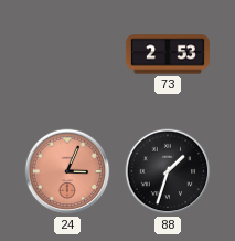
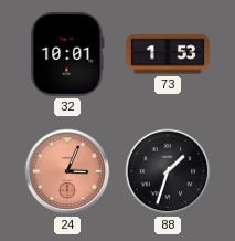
32: none -> 10:01 (67, 54)
73: 2:53 -> 1:53 (168, 54)
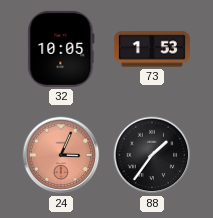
32: 10:01 -> 10:05 (61, 49)
88: 1:33 -> 1:36 (152, 155)
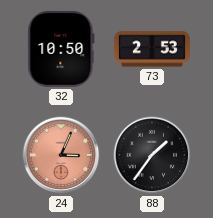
32: 10:05 -> 10:50 (61, 49)
73: 1:53 -> 2:53 (152, 49)
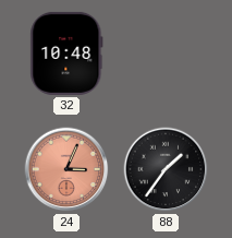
32: 10:50 -> 10:48 (66, 53)
73: 2:53 -> none (152, 49)
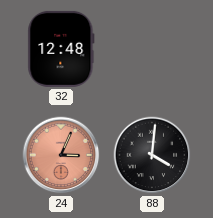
32: 10:48 -> 12:48 (61, 49)
88: 1:36 -> 4:01 (152, 155)
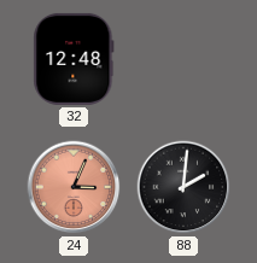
88: 4:01 -> 2:01 (183, 187)
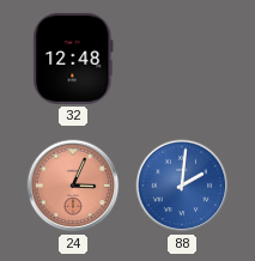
88 dial: black -> blue (182, 186)
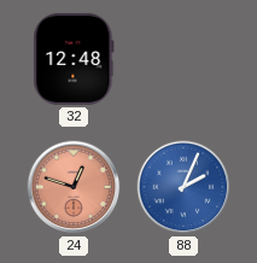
24: 3:04 -> 12:48 (74, 187)
88: 2:01 -> 2:04 (183, 187)
